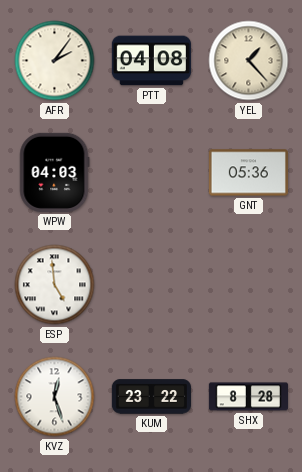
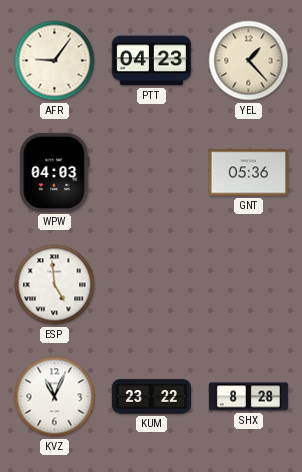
AFR: 2:06 -> 9:06 (55, 61)
PTT: 04:08 -> 04:23 (151, 61)
KVZ: 12:27 -> 11:04 (55, 397)
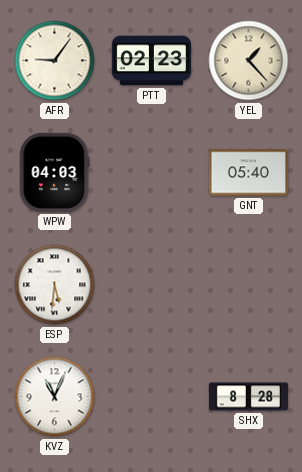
PTT: 04:23 -> 02:23 (151, 61)
GNT: 05:36 -> 05:40 (248, 173)
ESP: 4:59 -> 5:31 (55, 285)
KUM: 23:22 -> none (151, 397)
